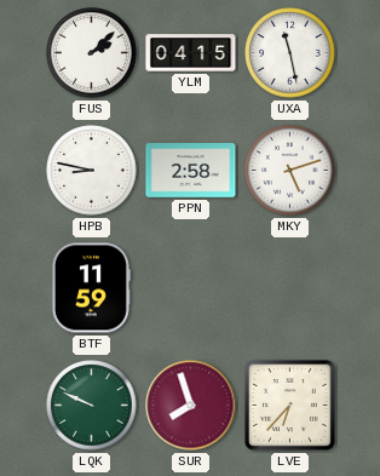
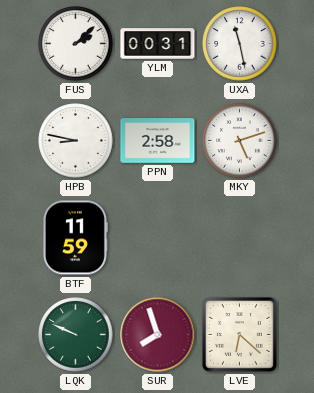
YLM: 04:15 -> 00:31 (158, 44)
LVE: 6:37 -> 6:22 (239, 334)
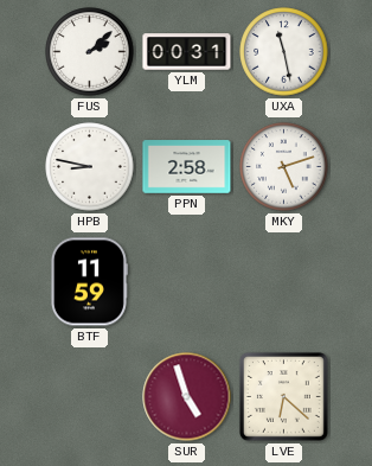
LQK: 9:49 -> none (76, 335)
SUR: 7:57 -> 4:57 (187, 397)
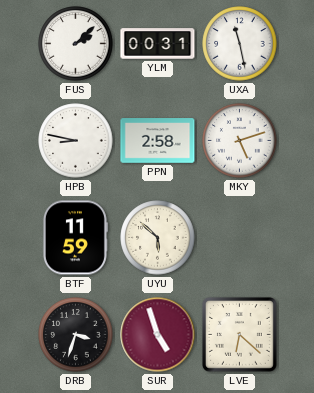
UYU: none -> 5:52 (158, 238)
DRB: none -> 3:33 (76, 335)
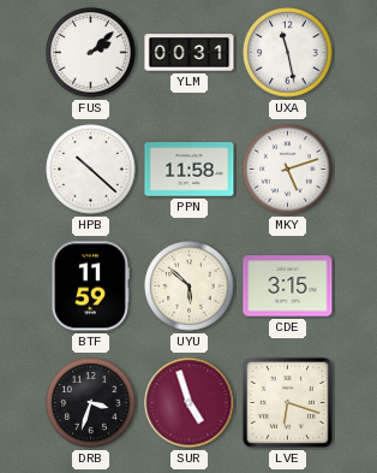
HPB: 8:47 -> 10:22 (91, 170)
PPN: 2:58 -> 11:58 (190, 170)
CDE: none -> 3:15 (288, 286)
LVE: 6:22 -> 6:18 (287, 402)
